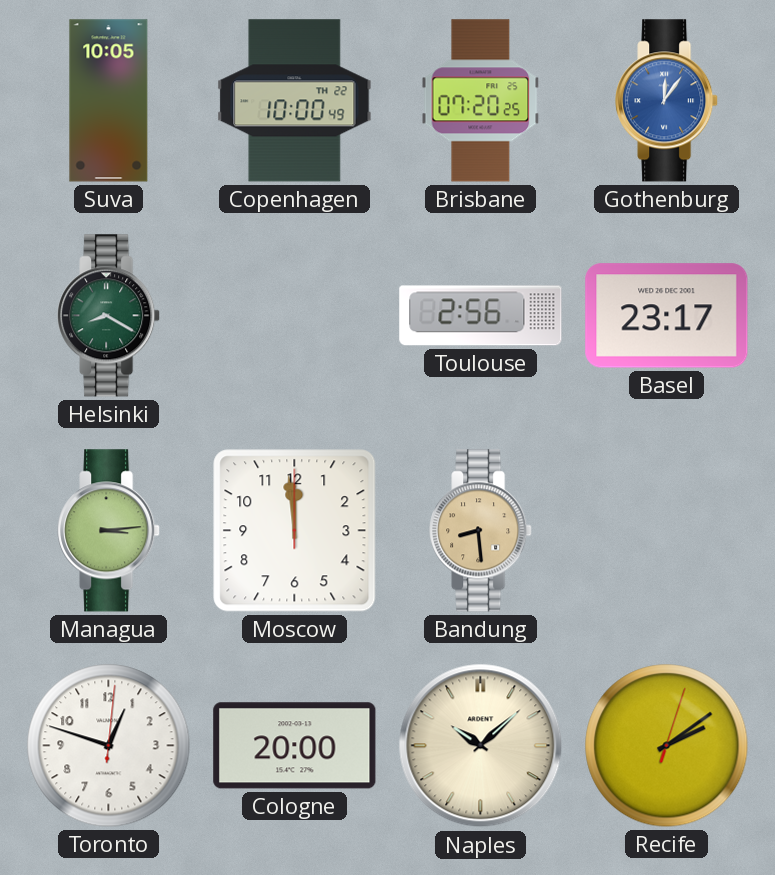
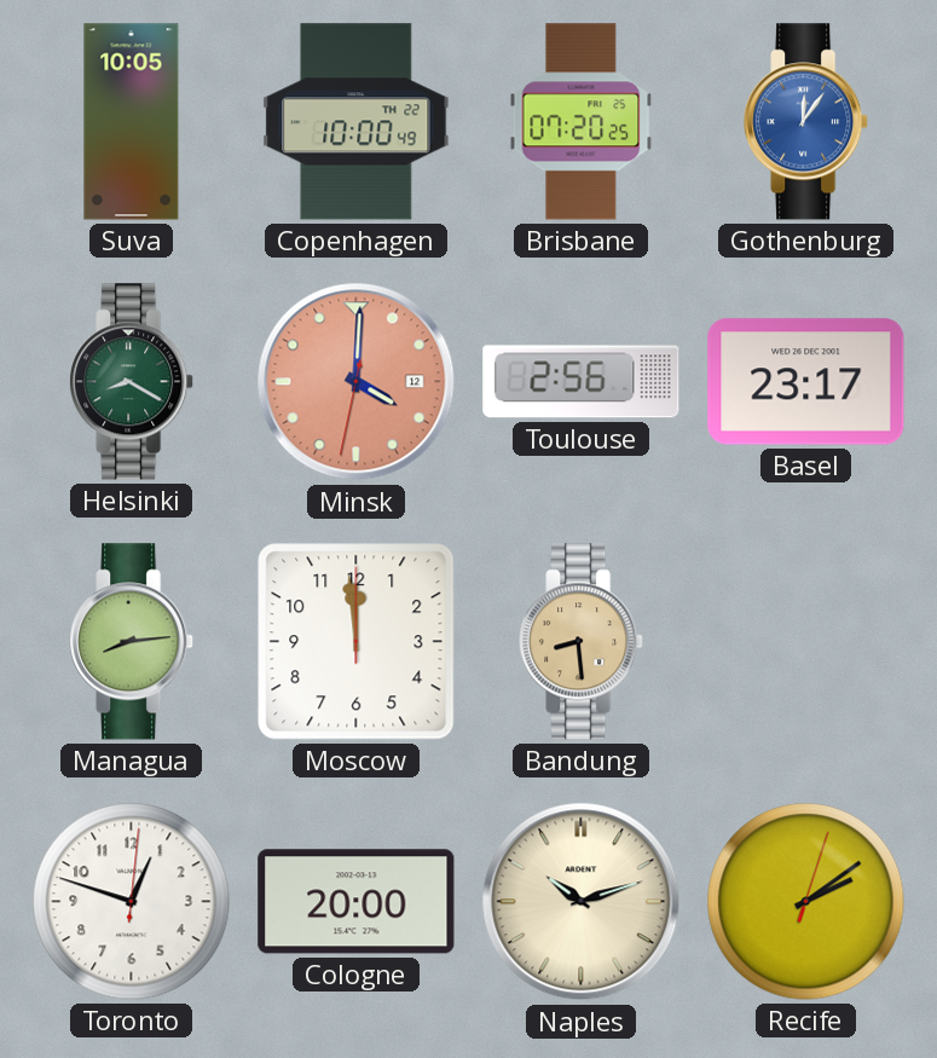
Minsk: none -> 4:00 (357, 382)
Managua: 3:14 -> 8:14 (132, 642)
Naples: 10:08 -> 10:12 (582, 902)
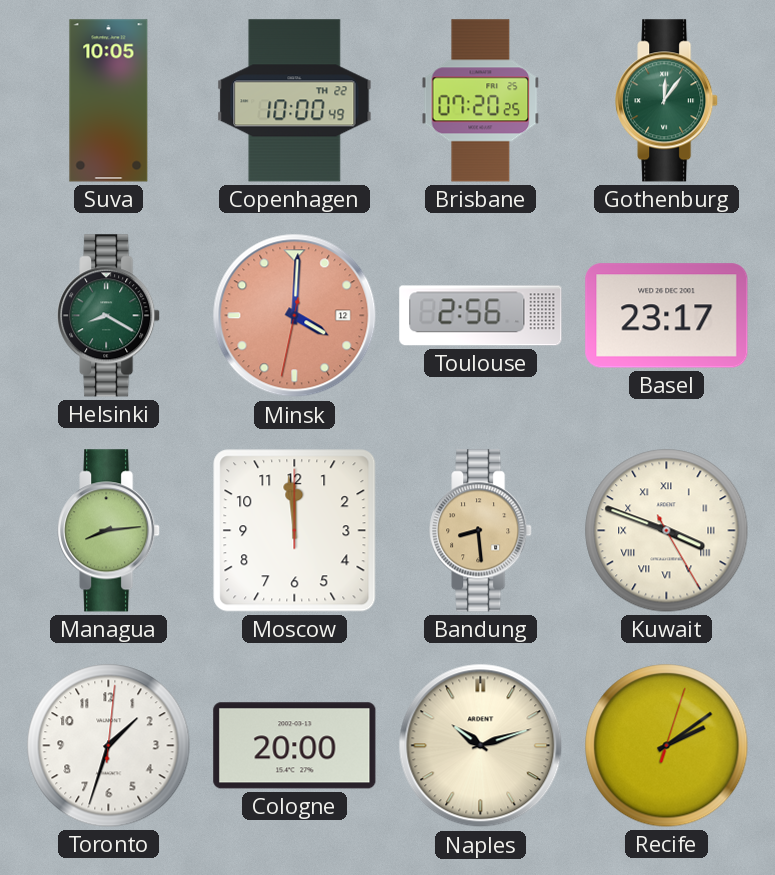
Gothenburg dial: blue -> green (667, 101)
Kuwait: none -> 3:48 (667, 531)
Toronto: 12:48 -> 1:33 (109, 746)
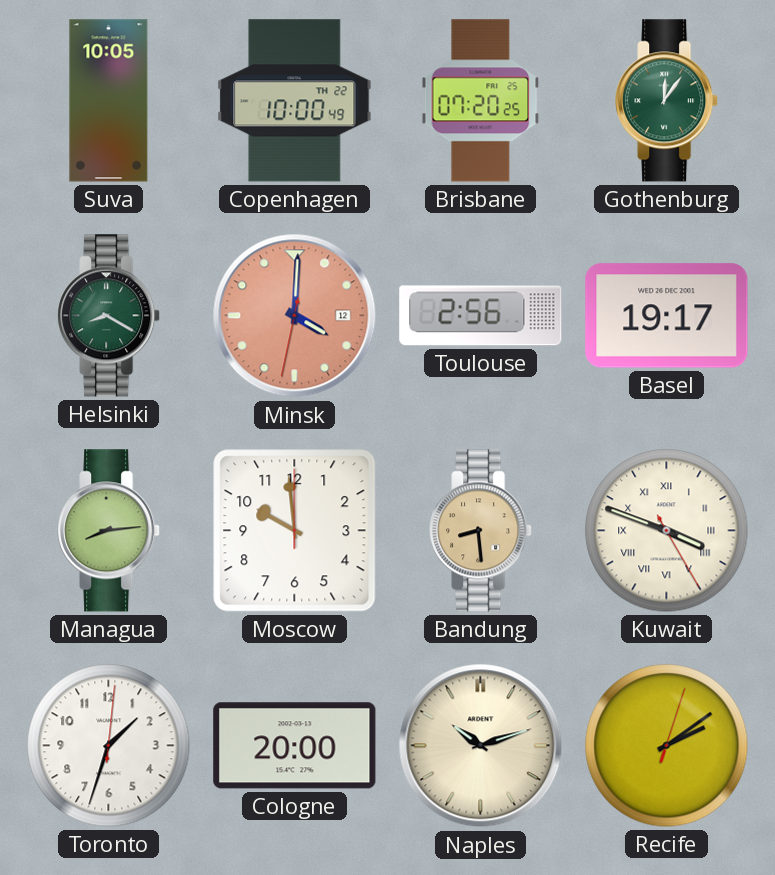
Basel: 23:17 -> 19:17 (667, 316)
Moscow: 11:59 -> 9:59 (295, 531)
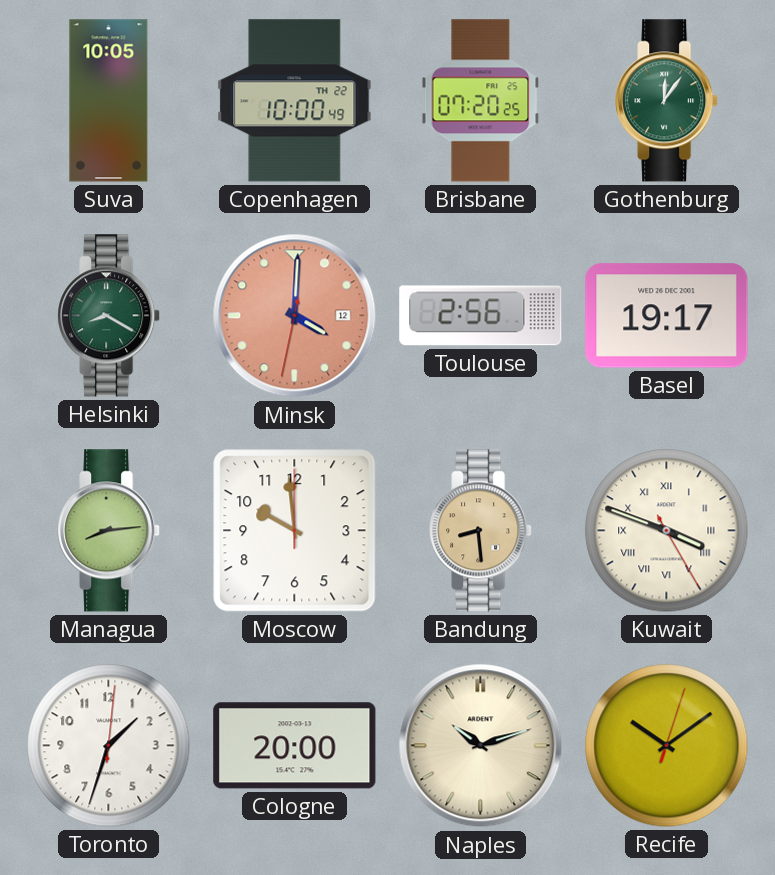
Recife: 2:09 -> 10:09 (667, 746)
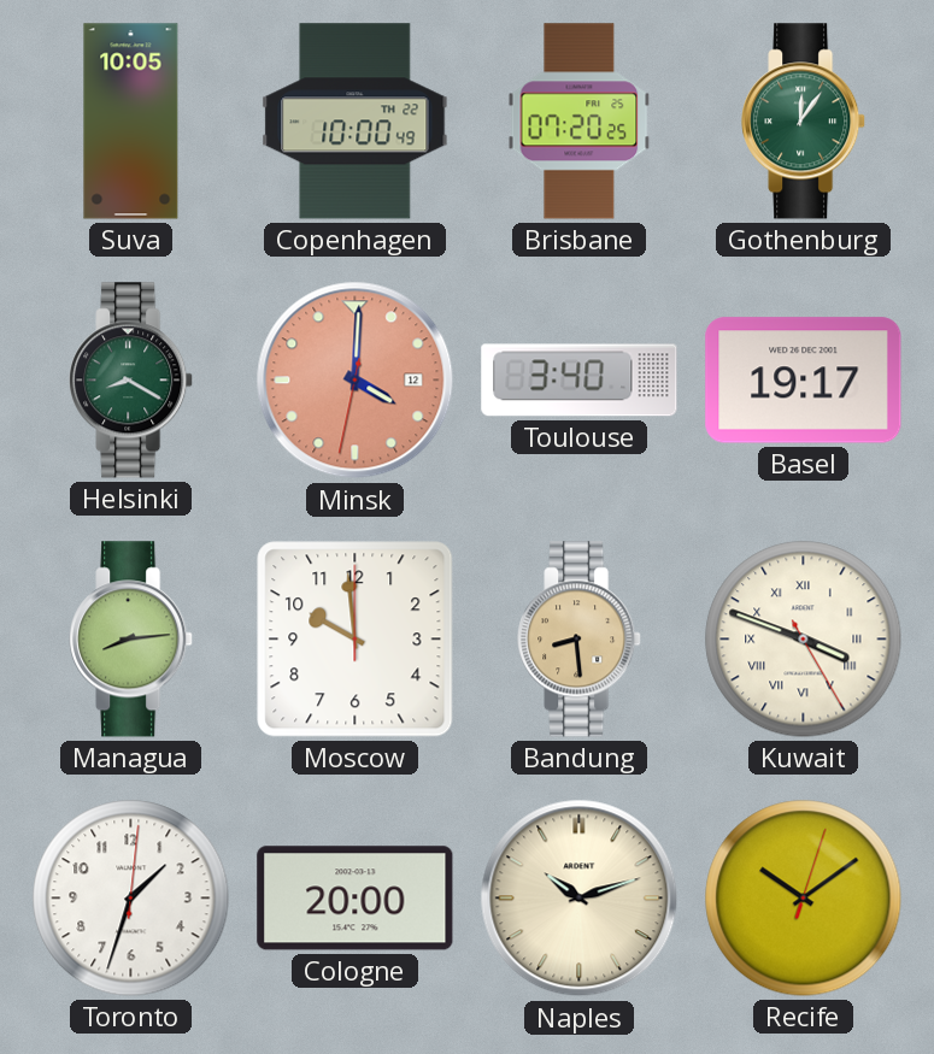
Toulouse: 2:56 -> 3:40 (580, 381)
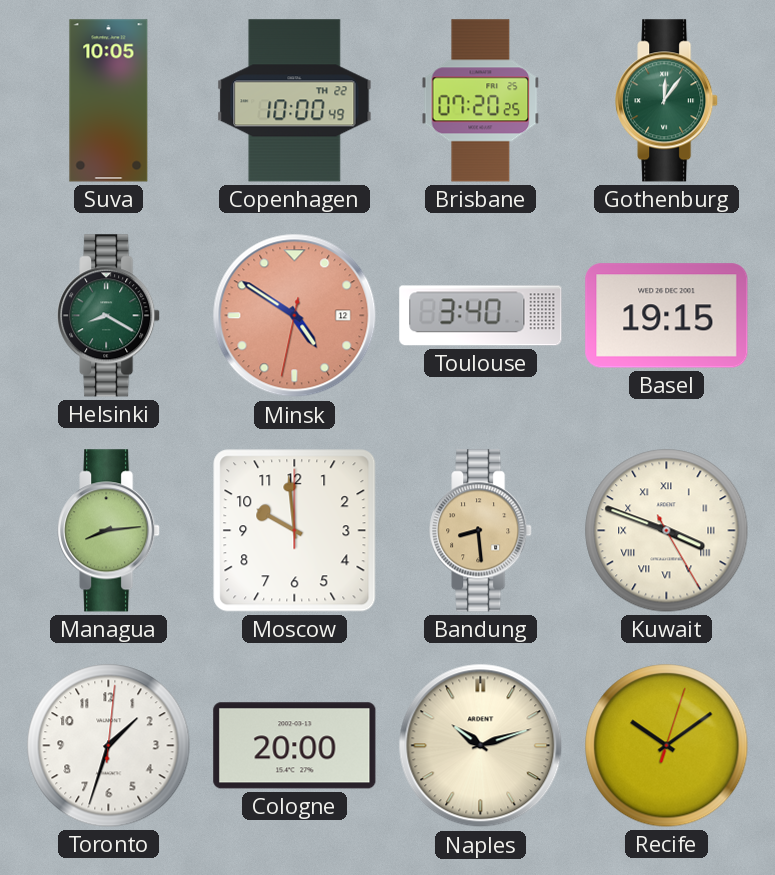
Minsk: 4:00 -> 4:50 (295, 316)
Basel: 19:17 -> 19:15 (667, 316)
